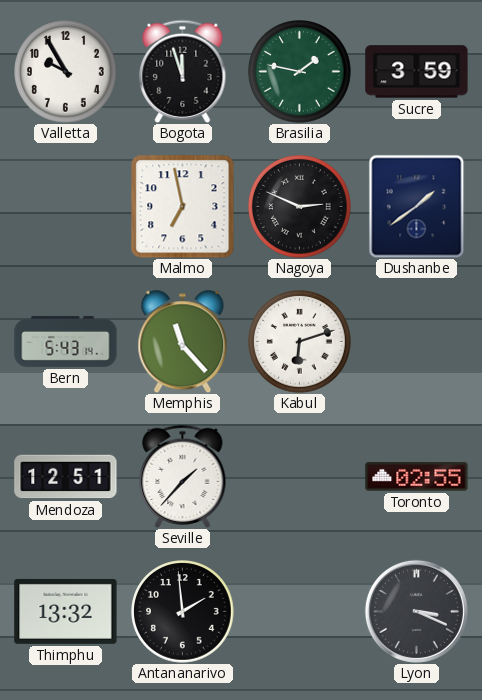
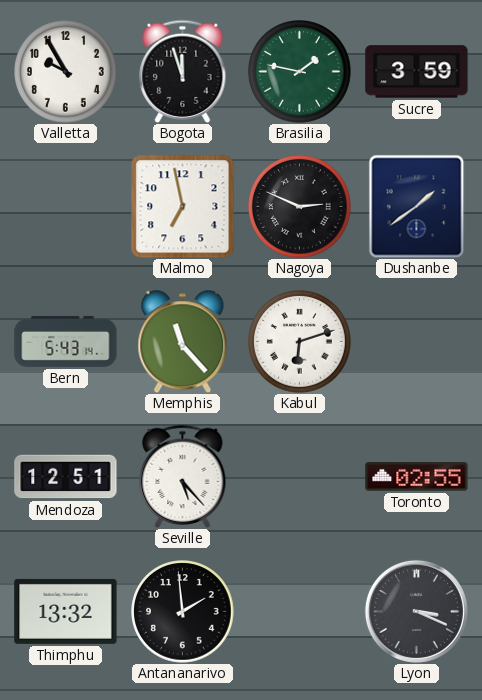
Seville: 1:37 -> 5:23 (183, 476)
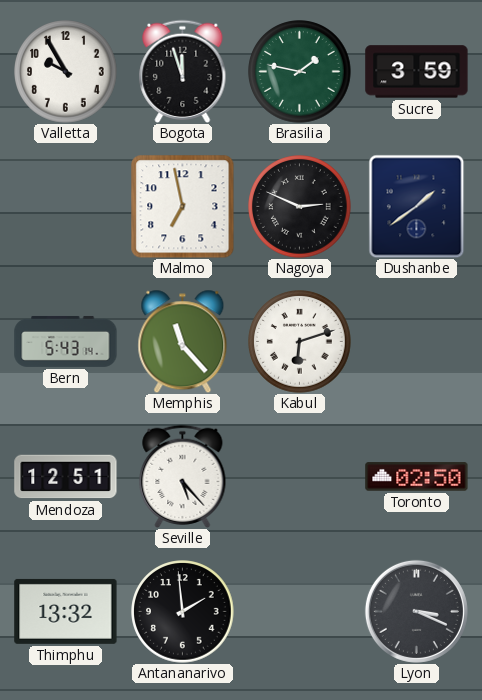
Toronto: 02:55 -> 02:50 (417, 477)
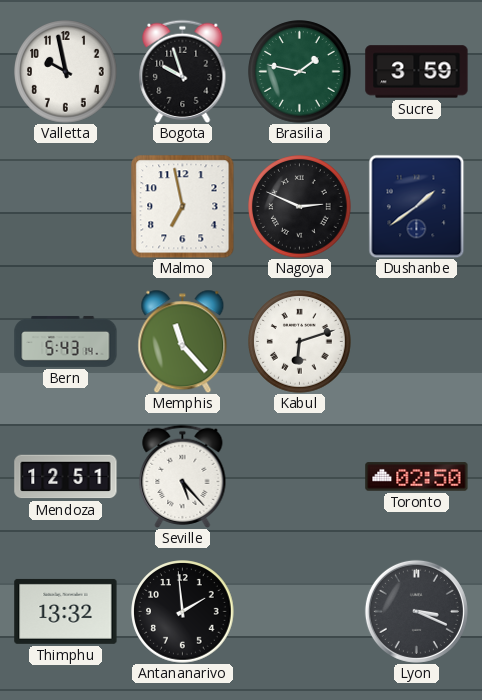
Valletta: 9:55 -> 9:58 (66, 72)
Bogota: 11:57 -> 9:57 (183, 71)
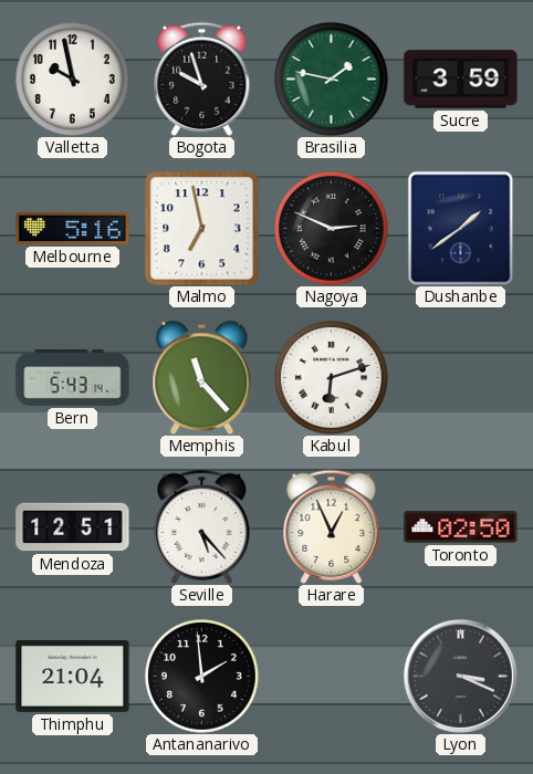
Melbourne: none -> 5:16 (73, 228)
Harare: none -> 12:56 (332, 526)
Thimphu: 13:32 -> 21:04 (73, 676)
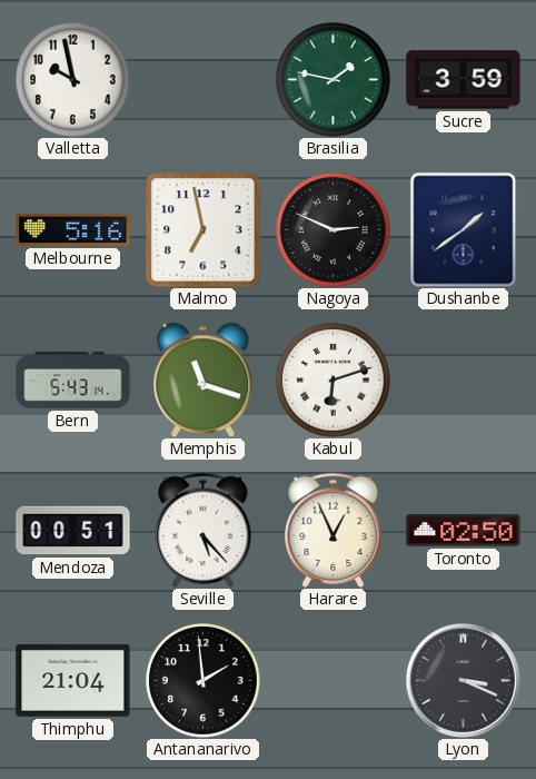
Bogota: 9:57 -> none (202, 79)
Memphis: 11:23 -> 11:18 (204, 379)
Mendoza: 12:51 -> 00:51 (73, 531)
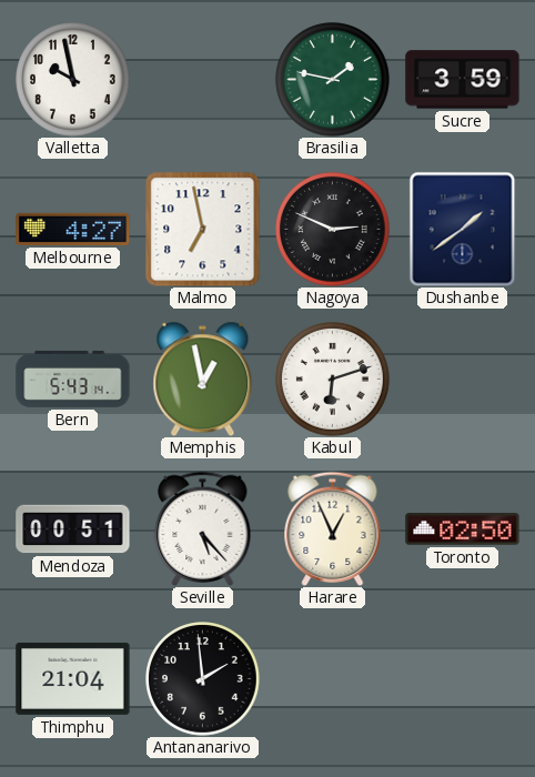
Melbourne: 5:16 -> 4:27 (73, 229)
Memphis: 11:18 -> 12:58 (203, 379)
Lyon: 3:19 -> none (463, 680)
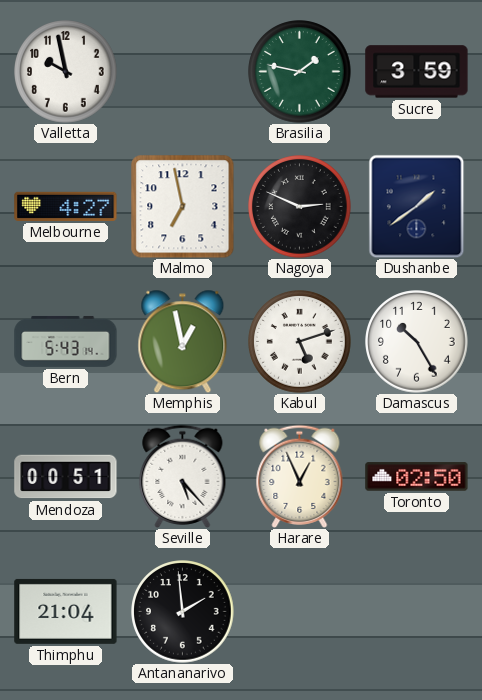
Kabul: 6:12 -> 5:12 (300, 342)
Damascus: none -> 10:25 (417, 342)
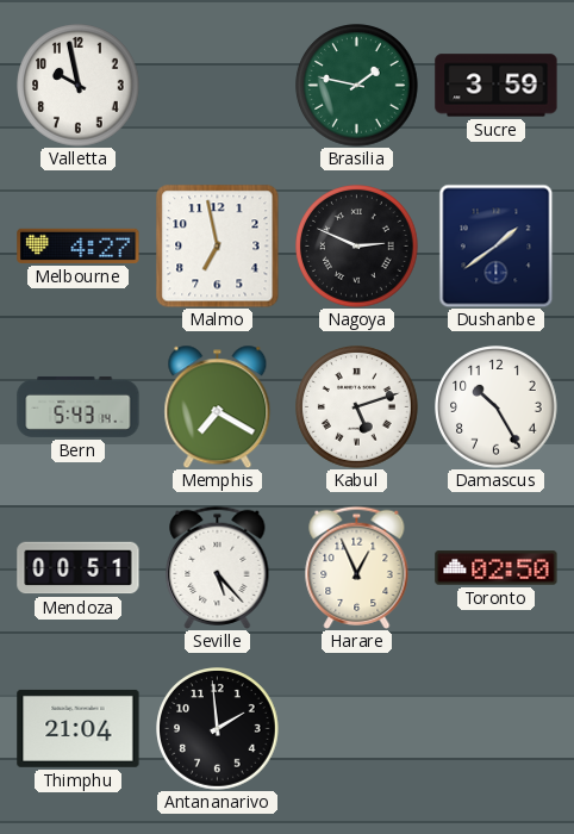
Memphis: 12:58 -> 7:20 (218, 406)
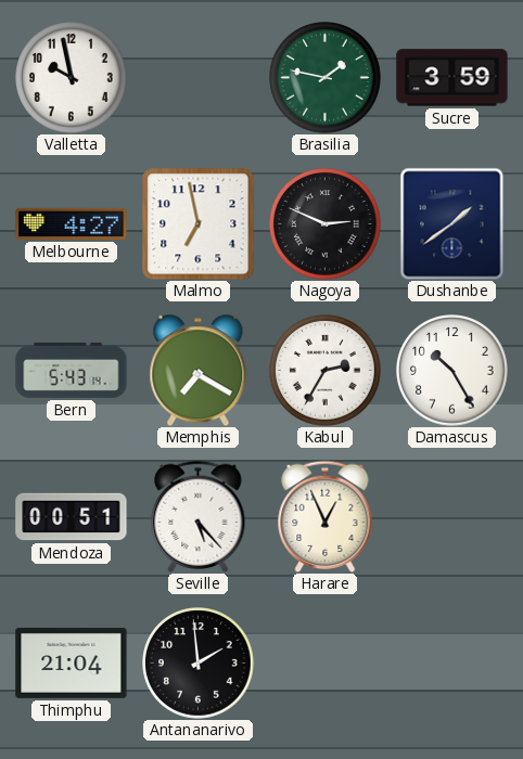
Kabul: 5:12 -> 2:35 (326, 371)
Toronto: 02:50 -> none (497, 568)
